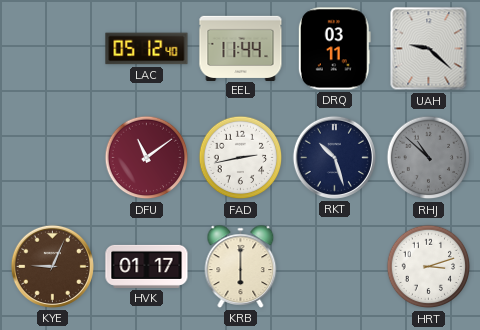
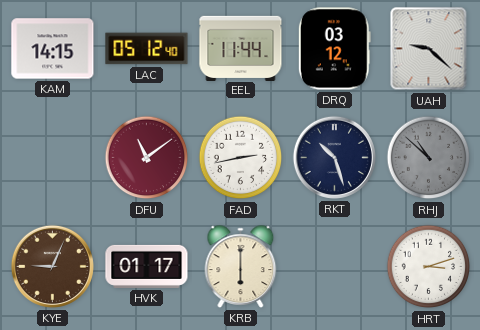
KAM: none -> 14:15 (53, 49)
DRQ: 03:11 -> 03:12 (334, 49)
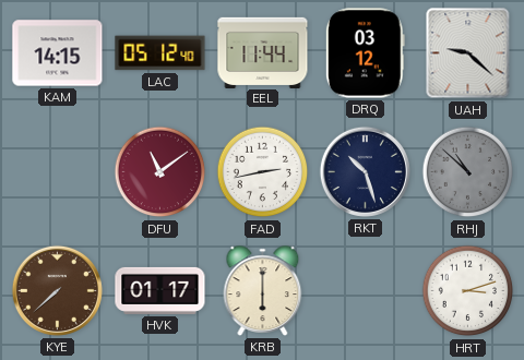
KYE: 9:04 -> 7:38 (57, 290)
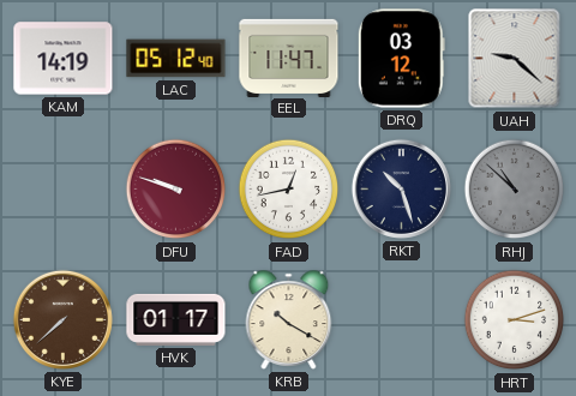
KAM: 14:15 -> 14:19 (64, 59)
EEL: 11:44 -> 11:47 (289, 58)
DFU: 11:09 -> 9:48 (176, 190)
FAD: 2:43 -> 12:43 (289, 190)
KRB: 6:00 -> 10:20 (289, 320)
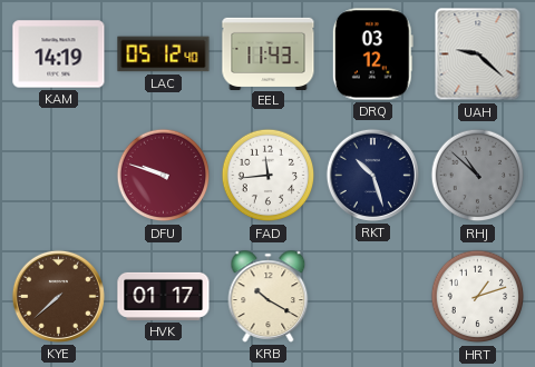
EEL: 11:47 -> 11:43 (269, 53)
FAD: 12:43 -> 11:44 (269, 176)
HRT: 3:12 -> 1:12 (478, 297)
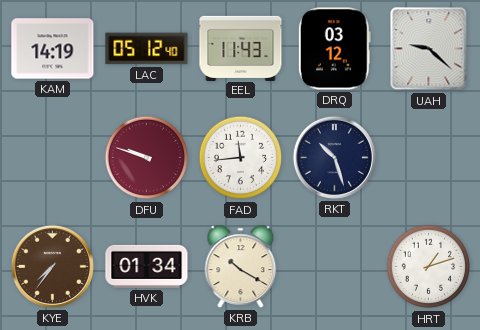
RHJ: 10:52 -> none (478, 176)
KYE: 7:38 -> 7:36 (52, 266)
HVK: 01:17 -> 01:34 (147, 266)
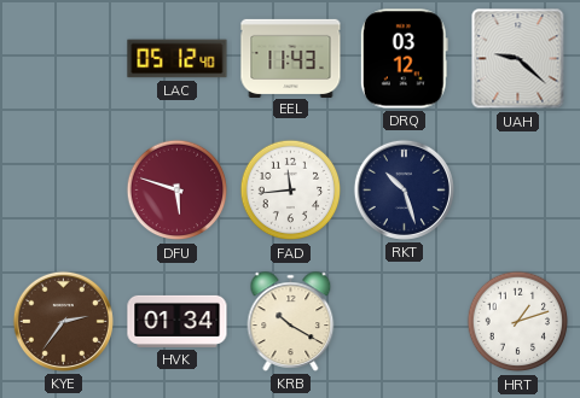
KAM: 14:19 -> none (53, 49)
DFU: 9:48 -> 5:48 (178, 191)
KYE: 7:36 -> 2:36 (63, 321)
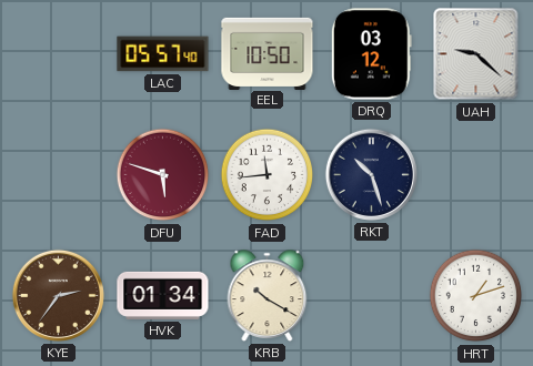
LAC: 05:12 -> 05:57 (163, 54)
EEL: 11:43 -> 10:50 (268, 53)
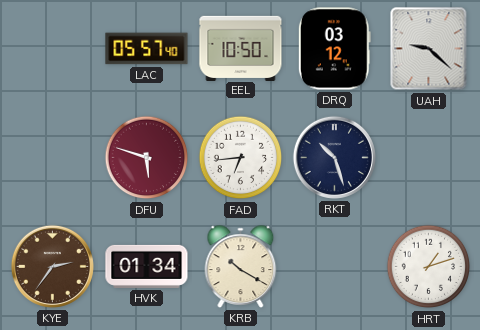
FAD: 11:44 -> 6:44 (241, 158)
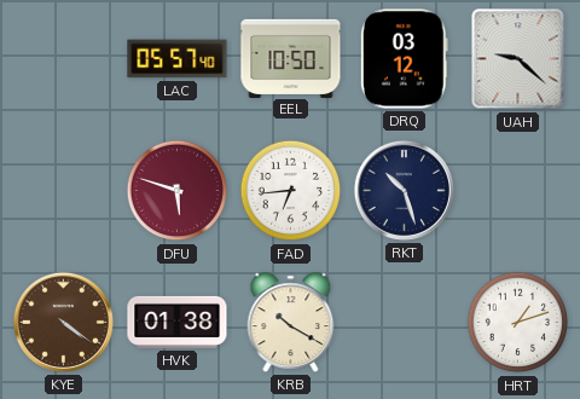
KYE: 2:36 -> 4:21 (63, 322)
HVK: 01:34 -> 01:38 (178, 322)
